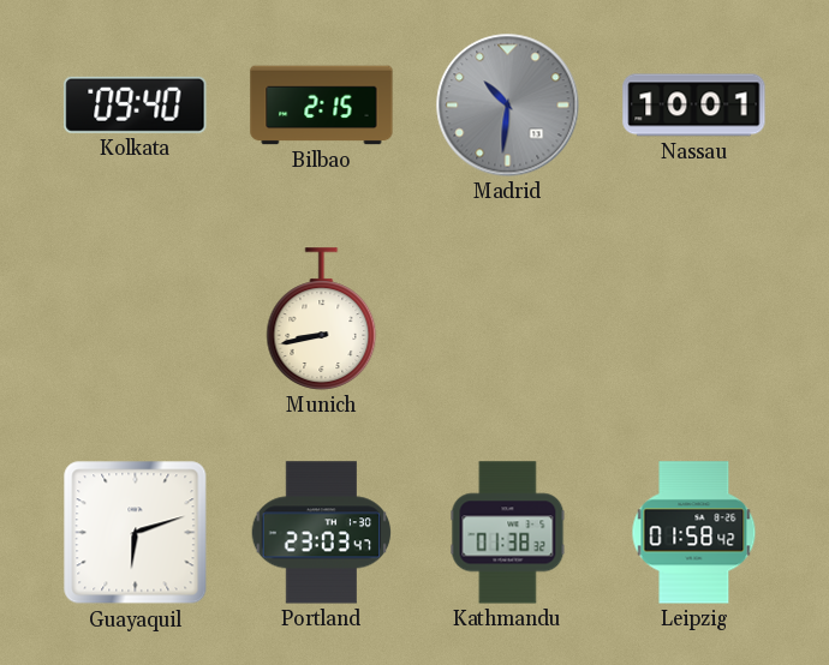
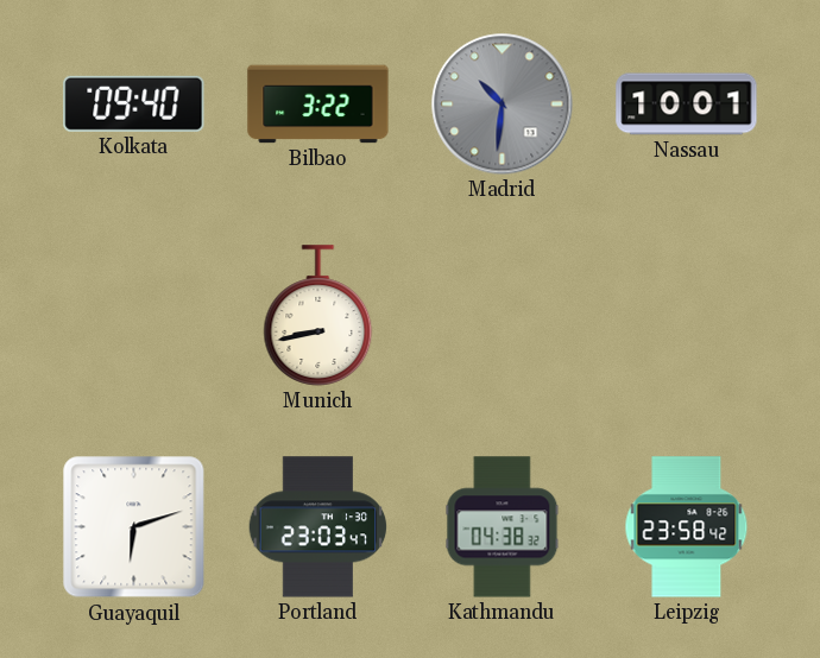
Bilbao: 2:15 -> 3:22 (318, 105)
Kathmandu: 01:38 -> 04:38 (503, 527)
Leipzig: 01:58 -> 23:58 (687, 527)
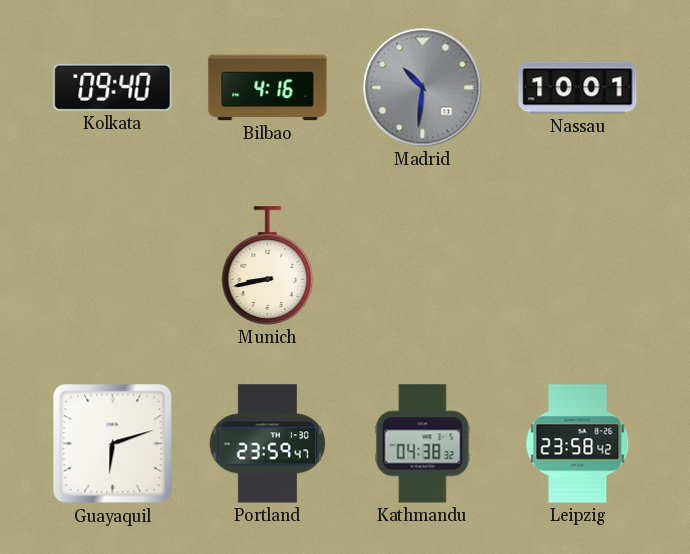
Bilbao: 3:22 -> 4:16 (268, 88)
Portland: 23:03 -> 23:59 (268, 444)
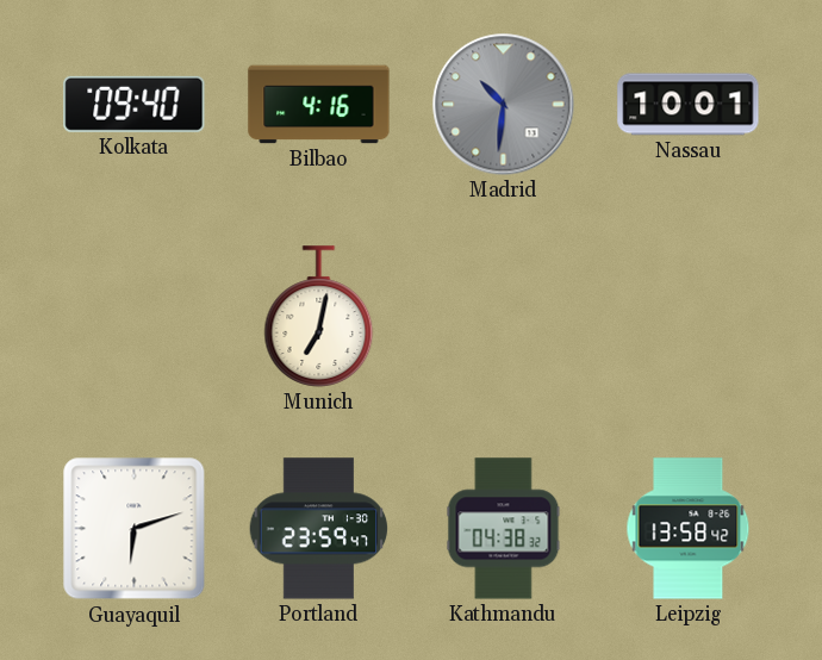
Munich: 8:43 -> 7:02 (319, 317)
Leipzig: 23:58 -> 13:58 (689, 529)
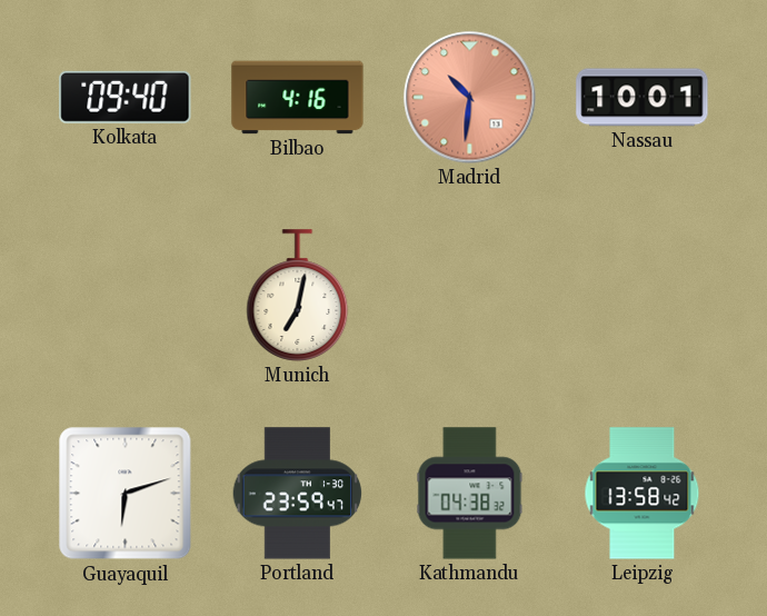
Madrid dial: grey -> salmon (470, 98)
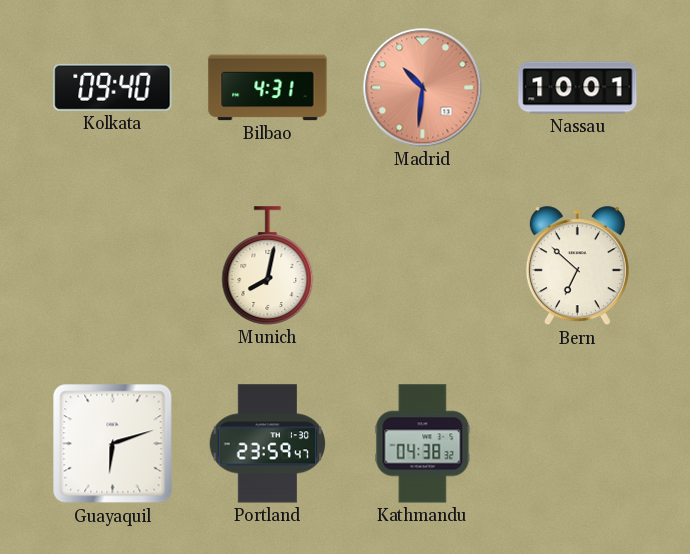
Bilbao: 4:16 -> 4:31 (268, 88)
Munich: 7:02 -> 8:02 (268, 266)
Bern: none -> 6:52 (577, 266)
Leipzig: 13:58 -> none (643, 494)
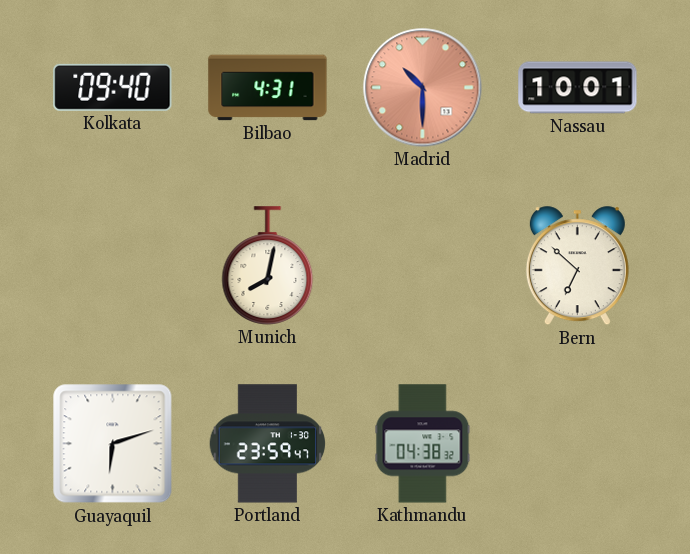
Madrid: 10:31 -> 10:30 (423, 88)
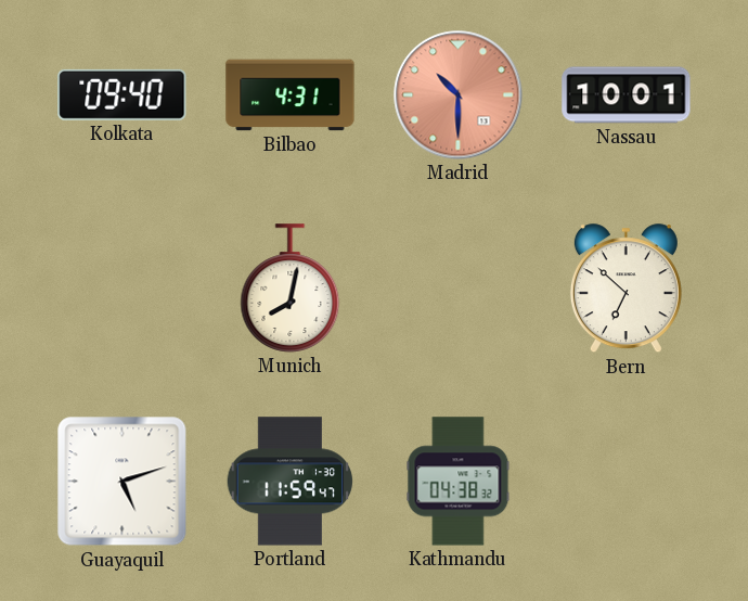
Guayaquil: 6:12 -> 5:12 (122, 482)
Portland: 23:59 -> 11:59 (291, 482)
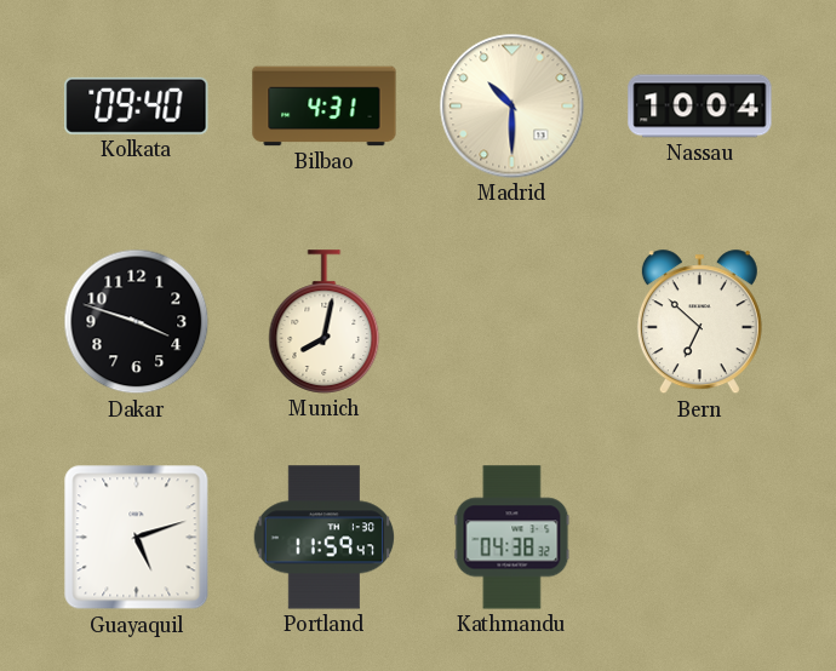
Madrid dial: salmon -> cream (513, 107)
Nassau: 10:01 -> 10:04 (700, 107)
Dakar: none -> 3:48 (137, 322)
